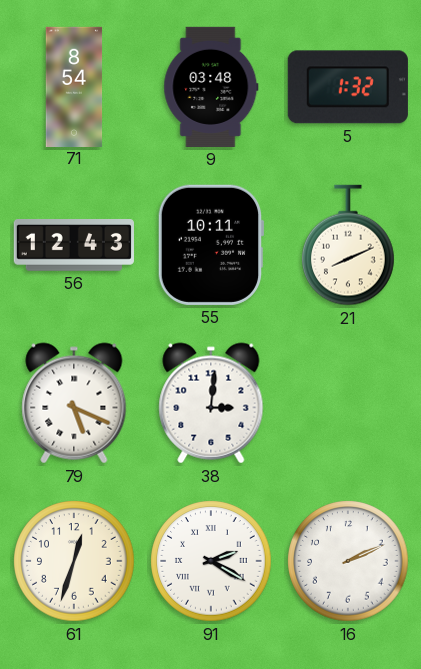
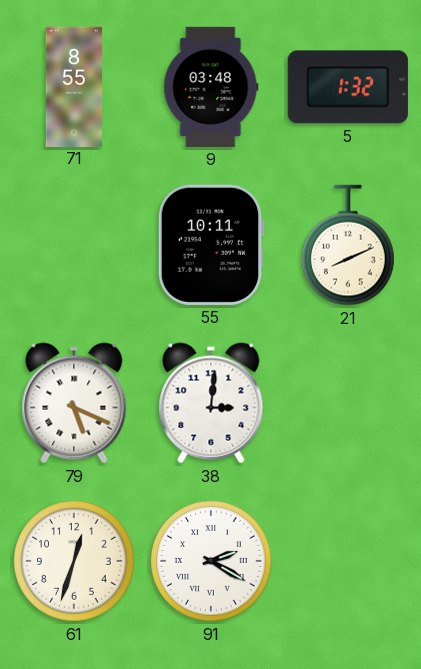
71: 8:54 -> 8:55 (74, 86)
56: 12:43 -> none (74, 246)
16: 2:11 -> none (348, 561)
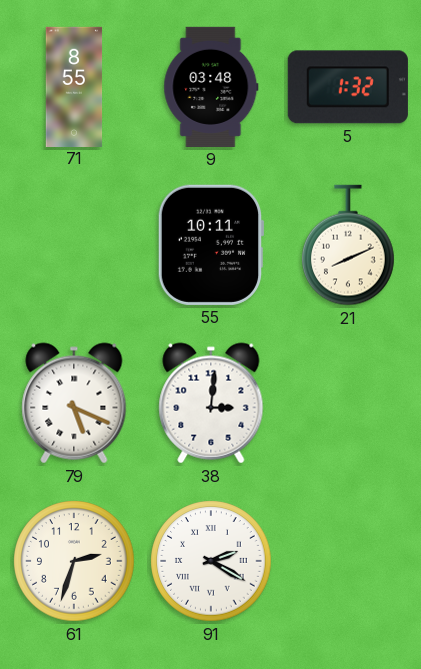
61: 12:33 -> 2:33 (74, 561)
